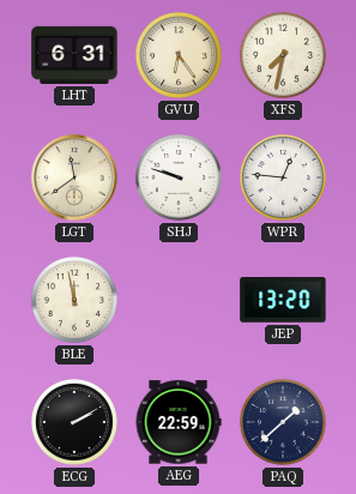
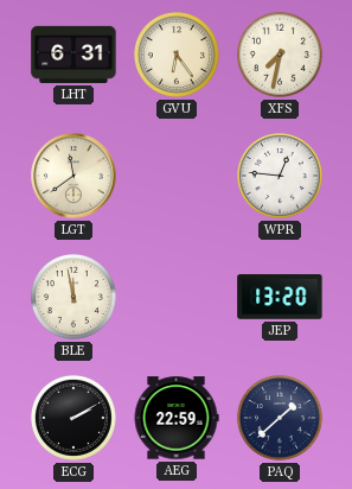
SHJ: 9:48 -> none (179, 177)
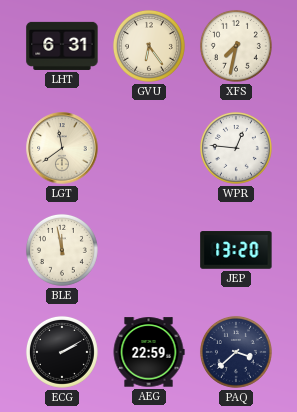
PAQ: 1:38 -> 3:38 (236, 352)
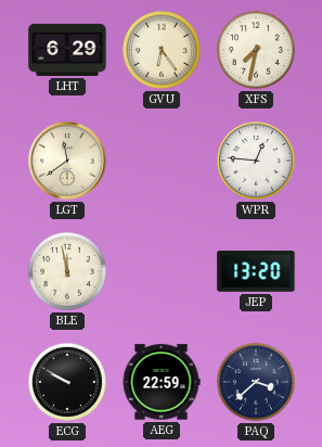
LHT: 6:31 -> 6:29 (67, 50)
ECG: 2:10 -> 9:50 (67, 382)
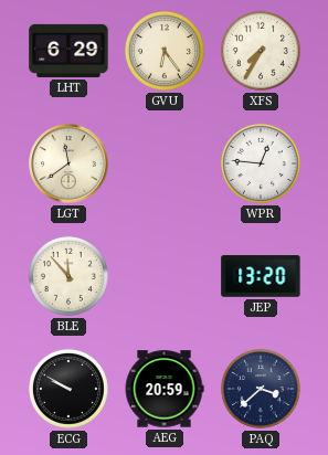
XFS: 7:32 -> 7:35 (261, 51)
BLE: 11:58 -> 11:53 (68, 276)
AEG: 22:59 -> 20:59 (165, 389)
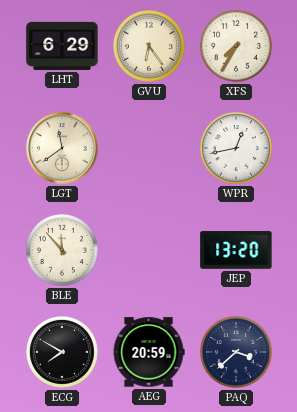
WPR: 12:46 -> 12:43 (236, 148)
ECG: 9:50 -> 7:50 (62, 352)
